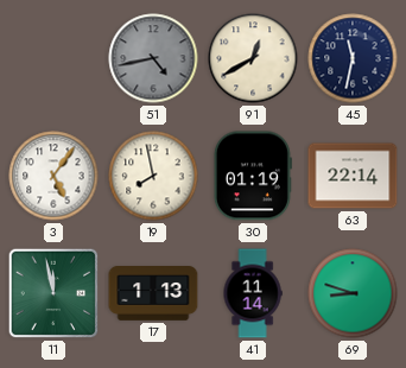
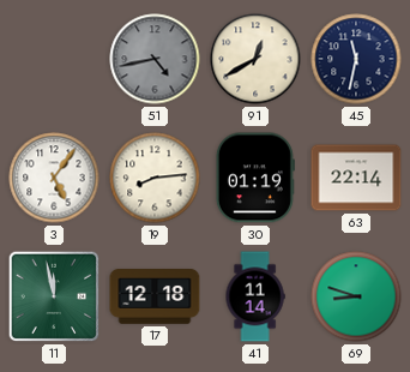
19: 7:58 -> 8:14 (155, 178)
17: 1:13 -> 12:18 (155, 298)
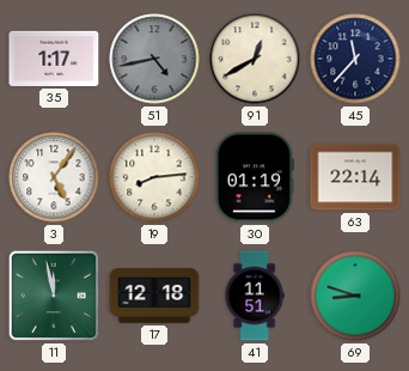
35: none -> 1:17 (54, 59)
45: 11:32 -> 11:37 (355, 59)
41: 11:14 -> 11:51 (255, 296)
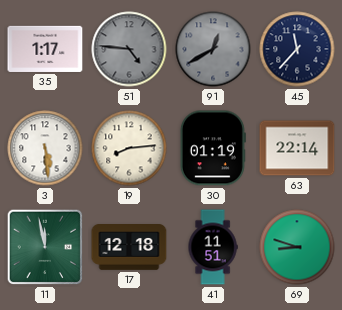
51: 4:43 -> 4:46 (129, 49)
91 dial: cream -> grey (213, 49)
3: 5:06 -> 5:29 (45, 148)
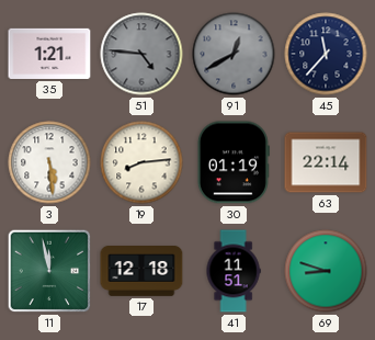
35: 1:17 -> 1:21 (49, 54)
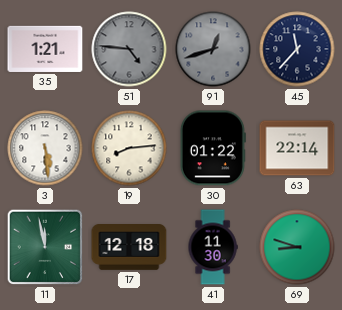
91: 12:40 -> 12:42 (213, 49)
30: 01:19 -> 01:22 (213, 148)
41: 11:51 -> 11:30 (213, 247)
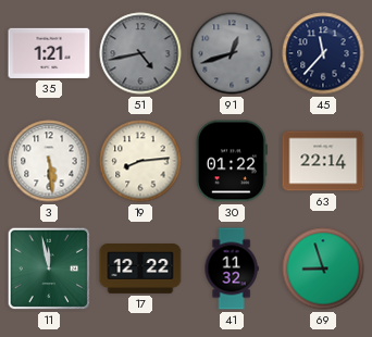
51: 4:46 -> 4:43 (140, 53)
17: 12:18 -> 12:22 (140, 270)
41: 11:30 -> 11:32 (232, 269)
69: 8:48 -> 8:57 (323, 269)
